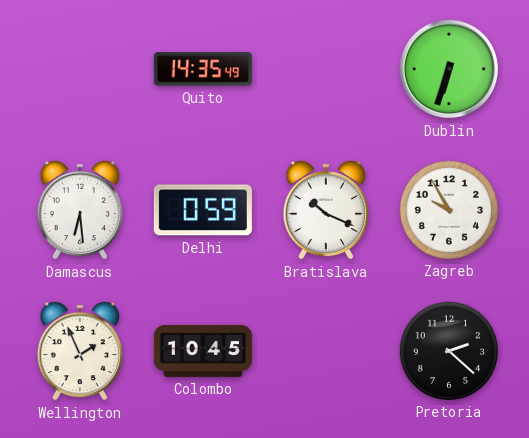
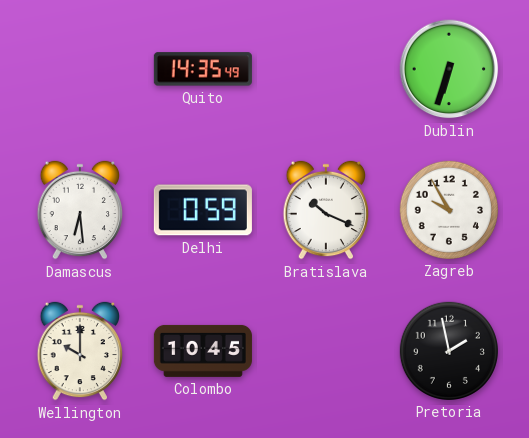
Wellington: 1:56 -> 10:00 (80, 351)
Pretoria: 2:22 -> 1:58 (449, 351)
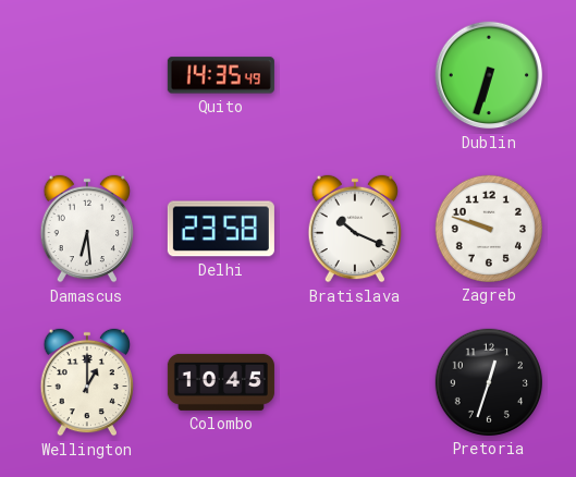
Delhi: 0:59 -> 23:58 (221, 229)
Zagreb: 9:55 -> 9:48 (489, 229)
Wellington: 10:00 -> 1:00 (87, 382)
Pretoria: 1:58 -> 12:33 (489, 382)
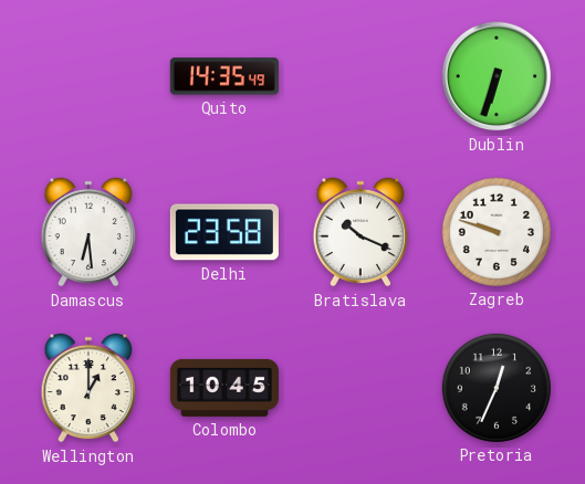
Pretoria: 12:33 -> 12:34 (497, 388)
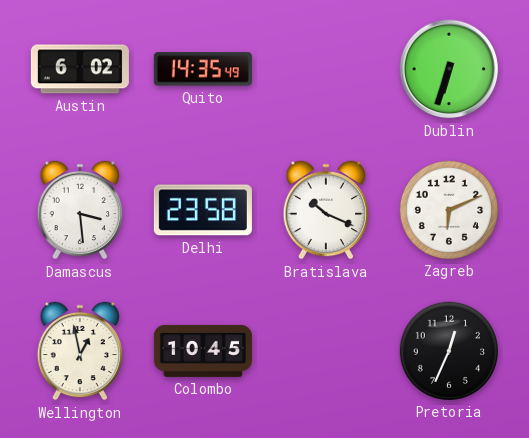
Austin: none -> 6:02 (80, 69)
Damascus: 6:29 -> 3:29 (80, 210)
Zagreb: 9:48 -> 6:11 (449, 210)
Wellington: 1:00 -> 12:58 (80, 351)
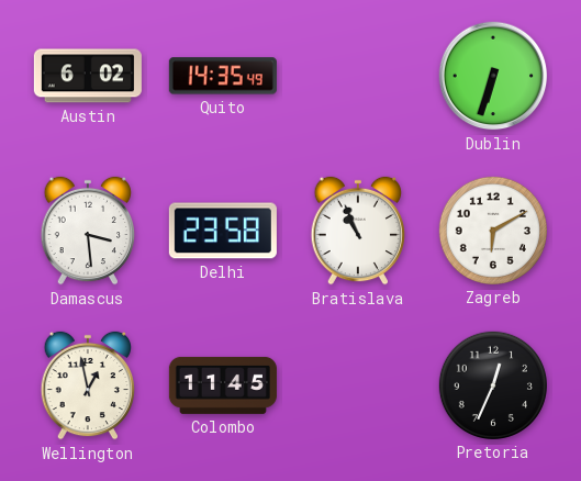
Bratislava: 10:19 -> 10:56 (358, 231)
Zagreb: 6:11 -> 6:10 (493, 231)
Colombo: 10:45 -> 11:45 (223, 385)
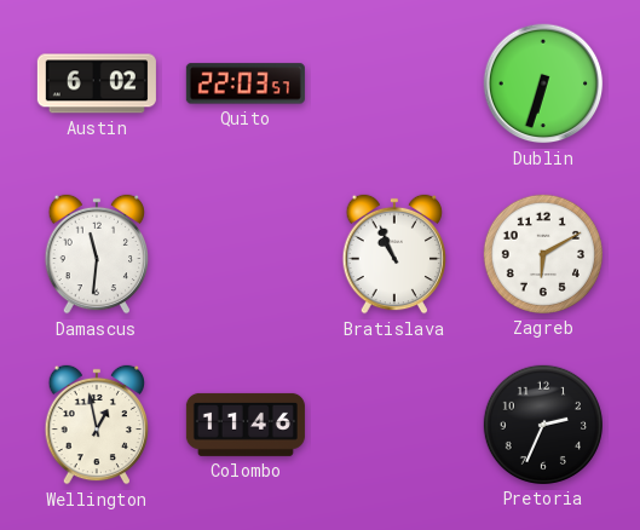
Quito: 14:35 -> 22:03 (246, 83)
Damascus: 3:29 -> 11:31 (97, 254)
Delhi: 23:58 -> none (223, 231)
Colombo: 11:45 -> 11:46 (246, 425)
Pretoria: 12:34 -> 2:34 (543, 425)
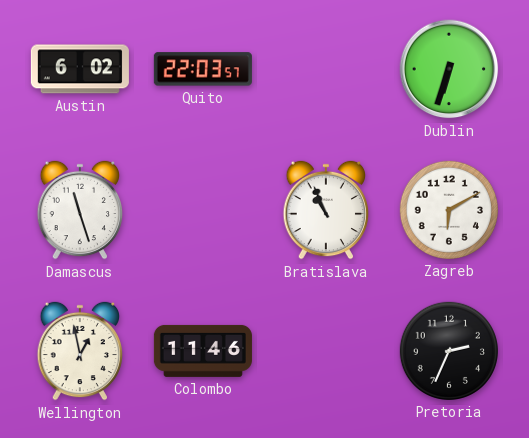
Damascus: 11:31 -> 11:27 (80, 210)
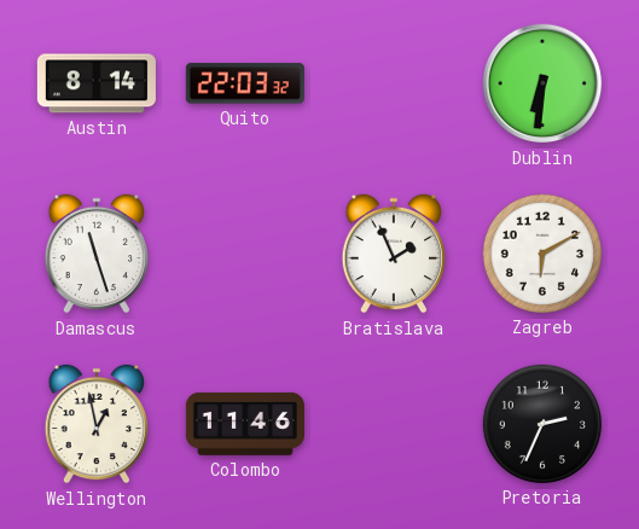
Austin: 6:02 -> 8:14 (97, 83)
Quito: 22:03:57 -> 22:03:32 (245, 83)
Dublin: 6:33 -> 6:31 (542, 83)
Bratislava: 10:56 -> 1:56 (394, 254)
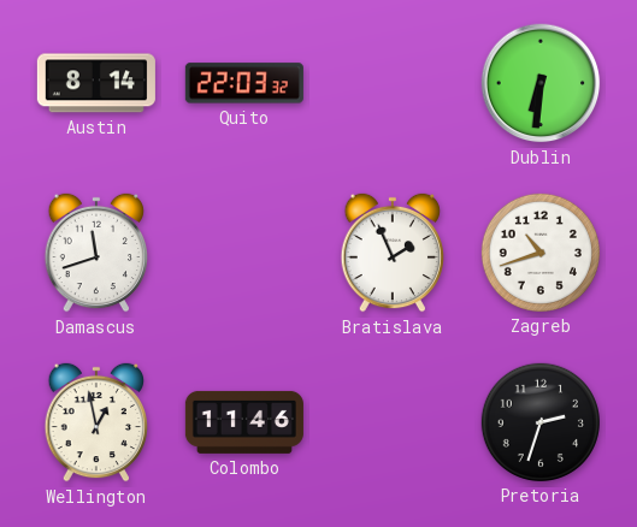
Damascus: 11:27 -> 11:42 (96, 253)
Zagreb: 6:10 -> 10:42 (541, 253)
Pretoria: 2:34 -> 2:33 (541, 422)
